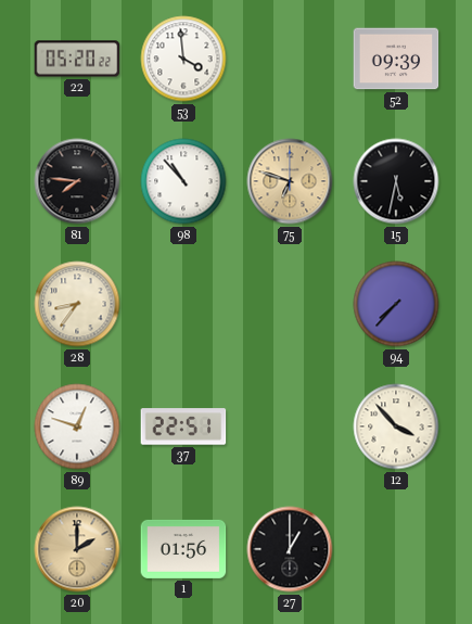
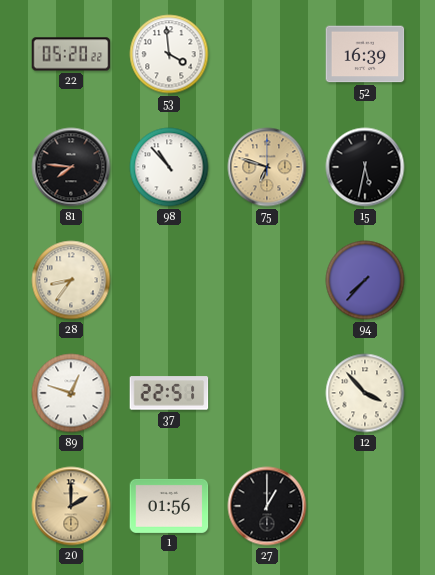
52: 09:39 -> 16:39 (365, 54)
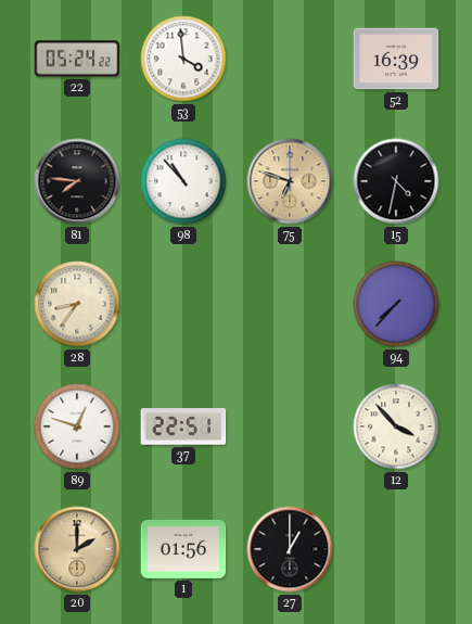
22: 05:20 -> 05:24 (77, 59)
15: 5:32 -> 4:32 (396, 181)
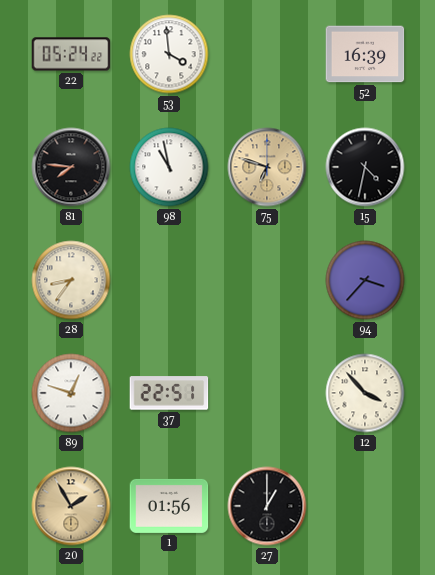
98: 10:53 -> 10:58 (169, 167)
94: 7:37 -> 3:37 (365, 280)
20: 2:00 -> 1:55 (71, 506)
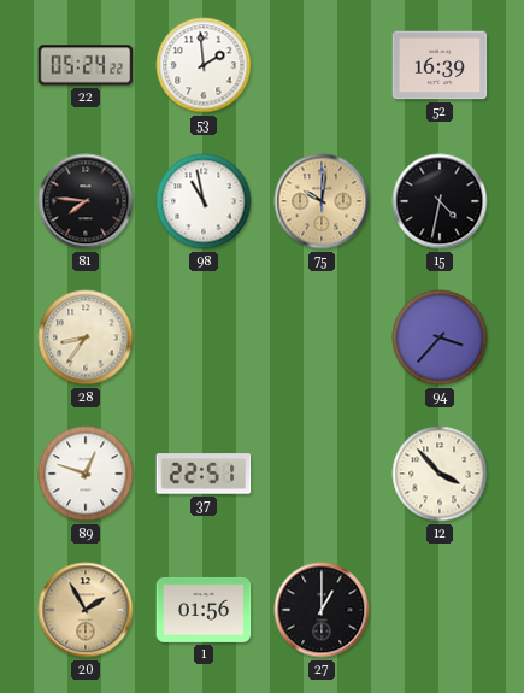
53: 3:59 -> 1:59 (204, 65)
75: 6:48 -> 10:01 (322, 201)
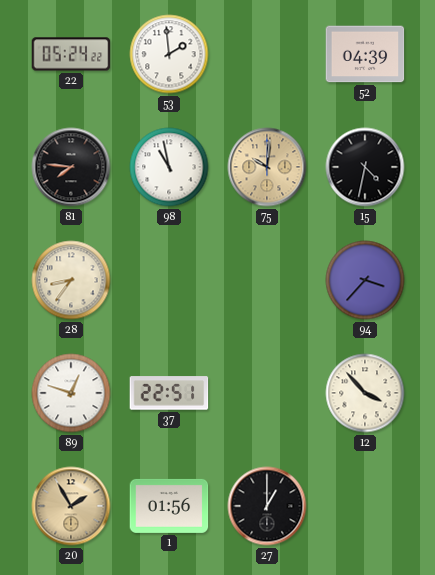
52: 16:39 -> 04:39 (365, 54)
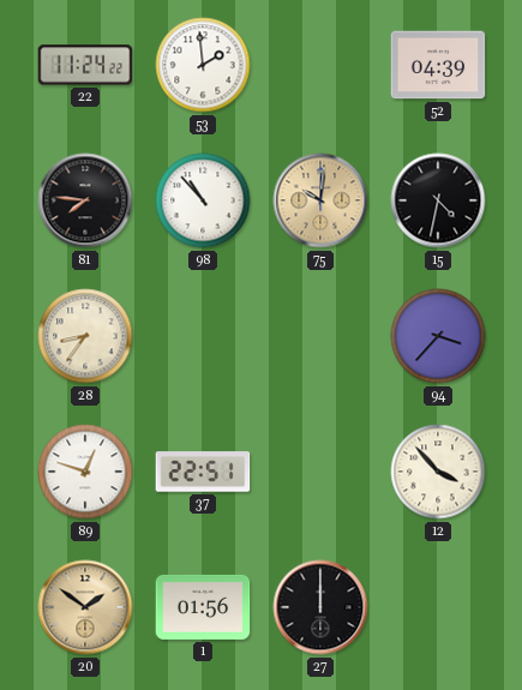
22: 05:24 -> 11:24 (85, 65)
98: 10:58 -> 10:53 (203, 200)
20: 1:55 -> 1:51 (85, 607)
27: 1:00 -> 12:00 (320, 607)
